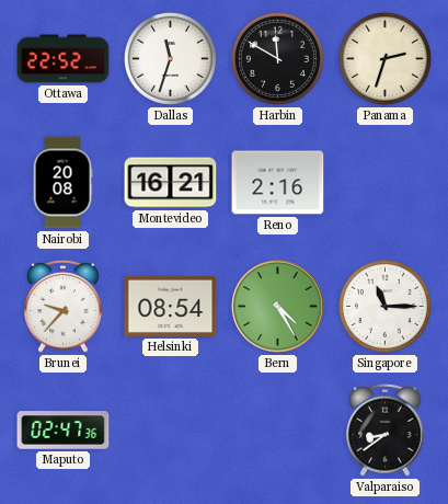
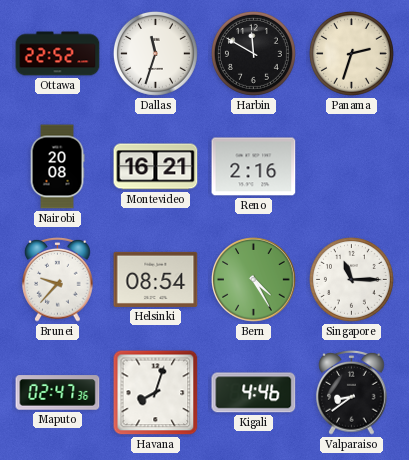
Havana: none -> 8:03 (156, 393)
Kigali: none -> 4:46 (254, 393)
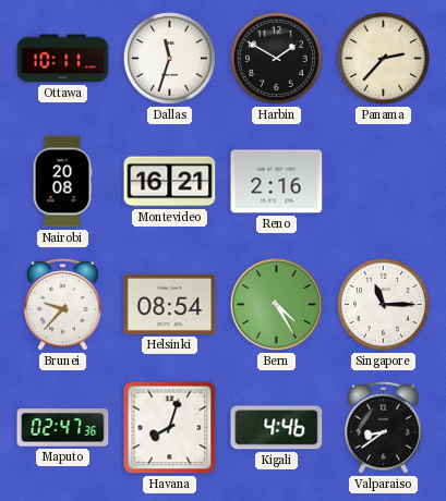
Ottawa: 22:52 -> 10:11 (63, 59)
Harbin: 11:50 -> 1:50 (276, 58)
Panama: 2:33 -> 2:37 (383, 58)
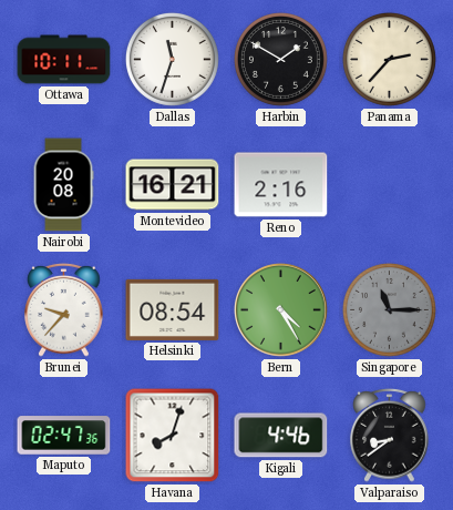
Singapore dial: white -> grey (389, 309)
